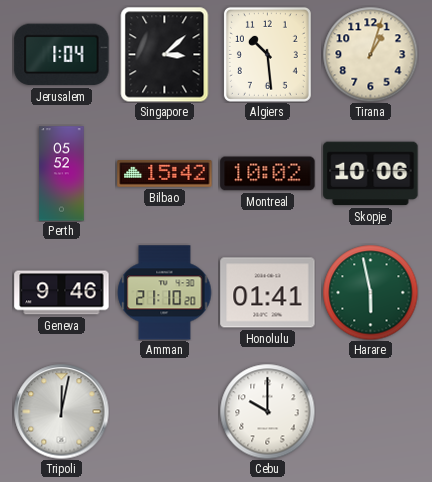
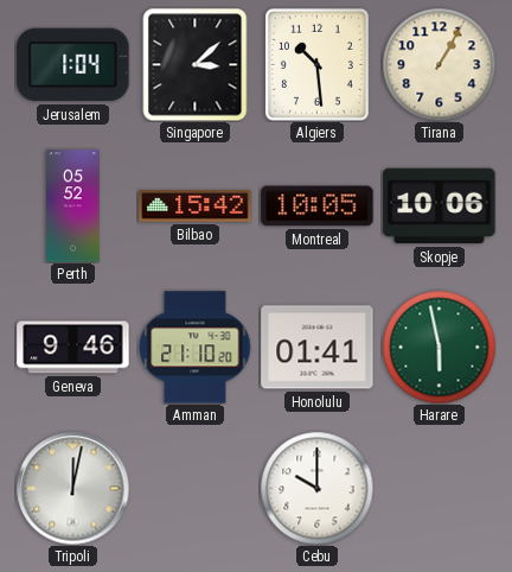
Tirana: 1:03 -> 1:05 (439, 64)
Montreal: 10:02 -> 10:05 (318, 206)
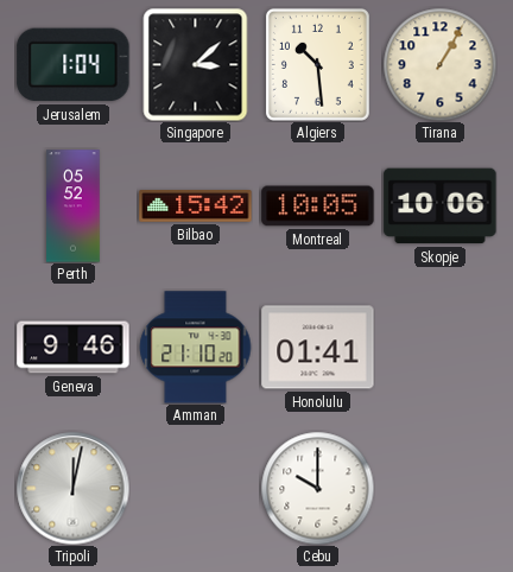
Harare: 5:58 -> none (439, 347)
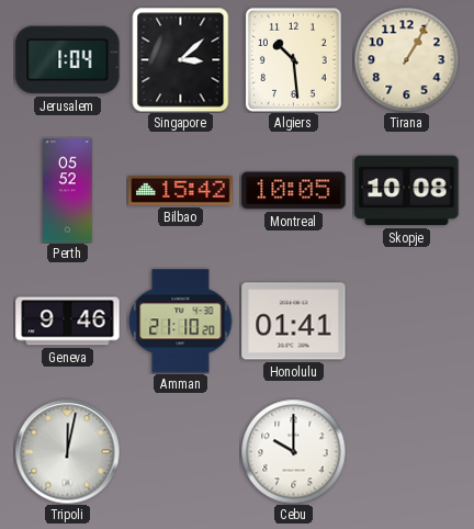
Skopje: 10:06 -> 10:08 (407, 191)
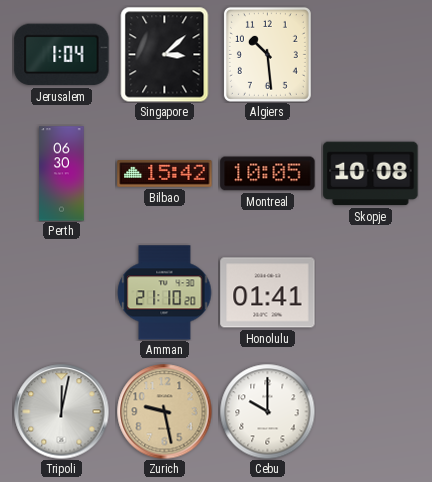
Tirana: 1:05 -> none (406, 59)
Perth: 05:52 -> 06:30 (62, 174)
Geneva: 9:46 -> none (68, 322)
Zurich: none -> 9:28 (164, 411)
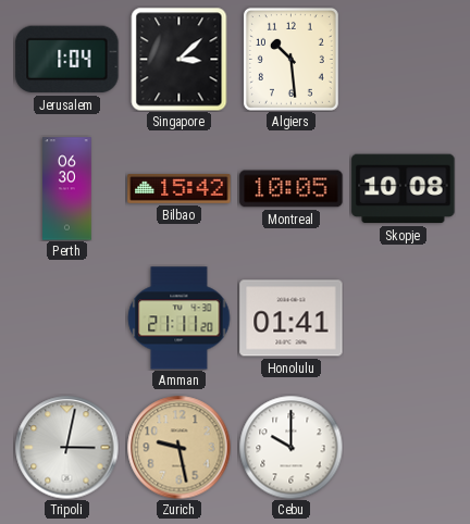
Amman: 21:10 -> 21:11 (178, 319)
Tripoli: 12:02 -> 3:02 (66, 447)
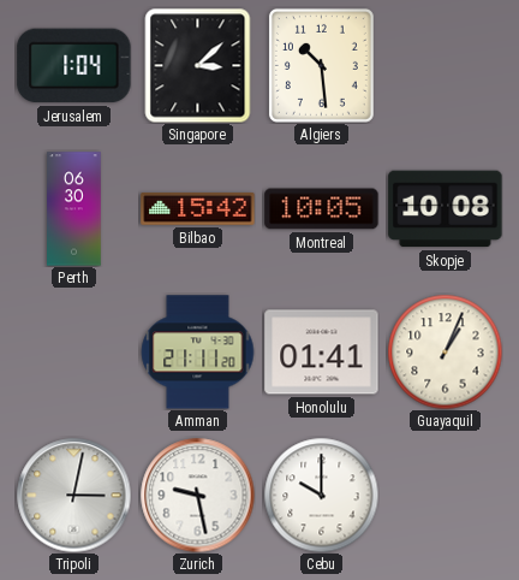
Guayaquil: none -> 1:04 (445, 351)
Zurich dial: champagne -> white (197, 495)
